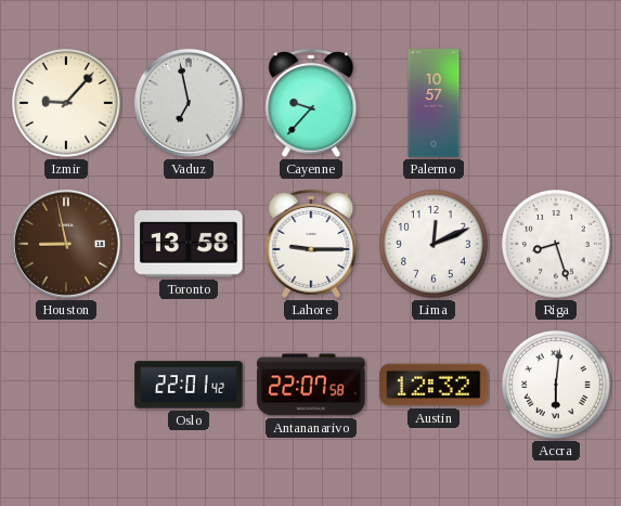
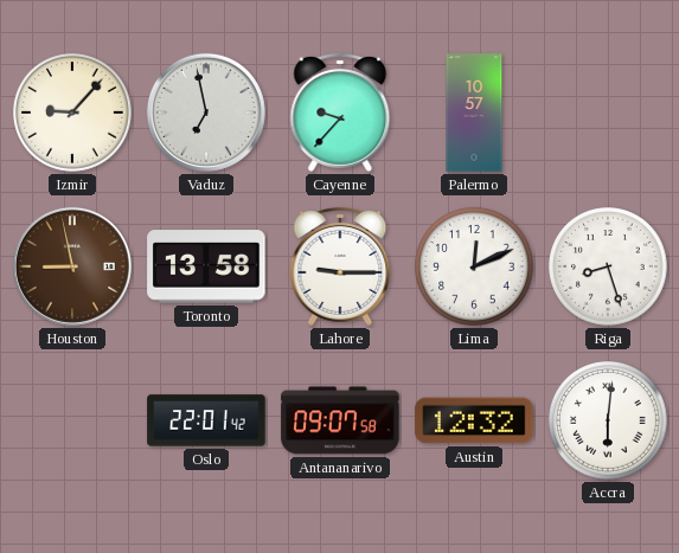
Antananarivo: 22:07 -> 09:07 (340, 420)
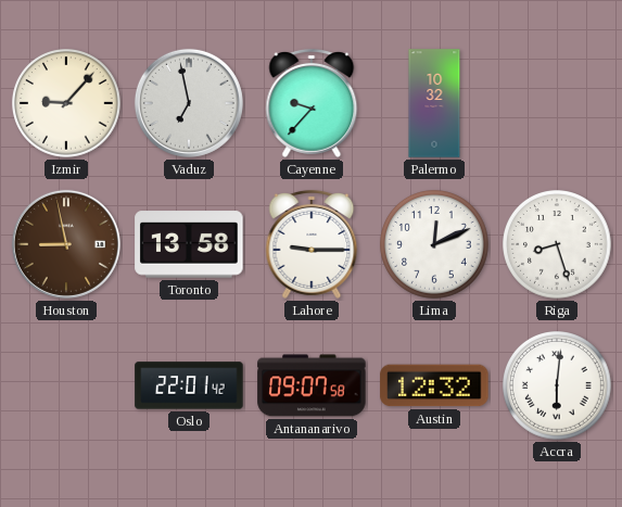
Palermo: 10:57 -> 10:32 (434, 103)
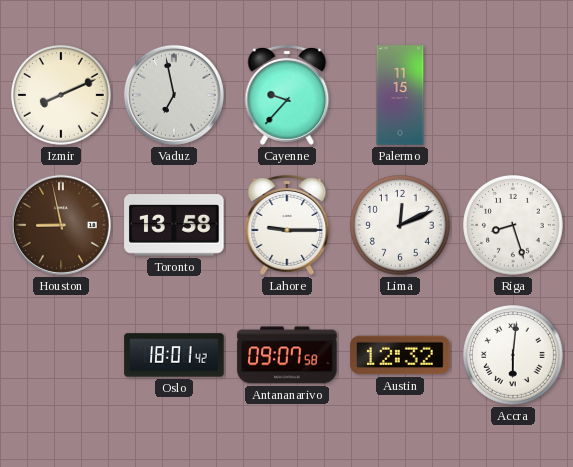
Izmir: 9:07 -> 8:11 (62, 96)
Palermo: 10:32 -> 11:15 (400, 95)
Oslo: 22:01 -> 18:01 (174, 355)
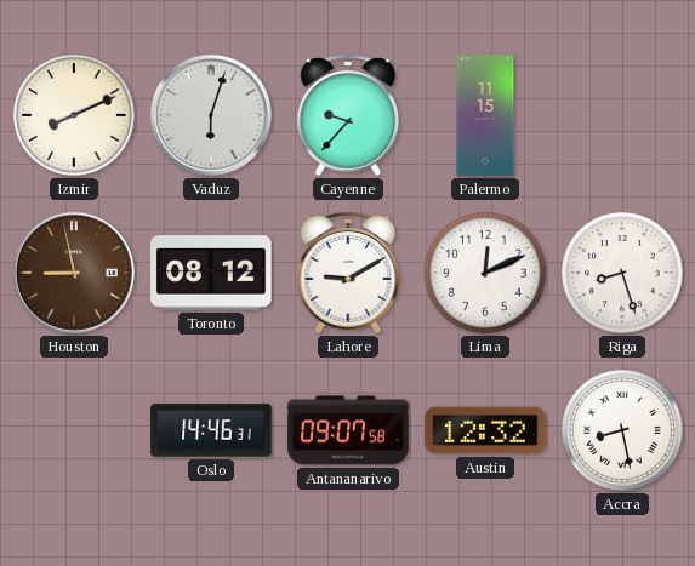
Vaduz: 6:58 -> 6:03 (211, 115)
Toronto: 13:58 -> 08:12 (211, 273)
Lahore: 9:15 -> 9:10 (348, 273)
Oslo: 18:01 -> 14:46 (211, 430)
Accra: 6:01 -> 8:28 (623, 431)
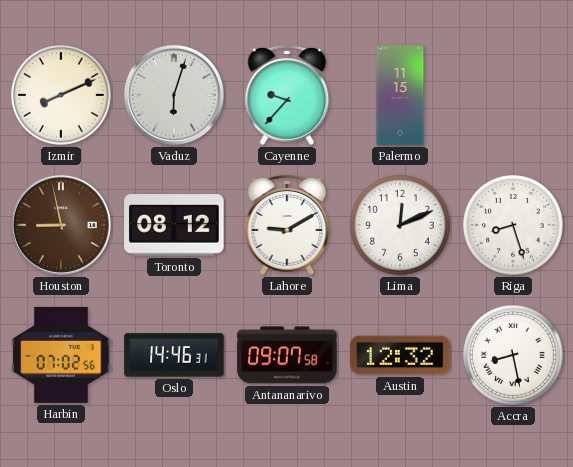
Harbin: none -> 07:02 (61, 355)
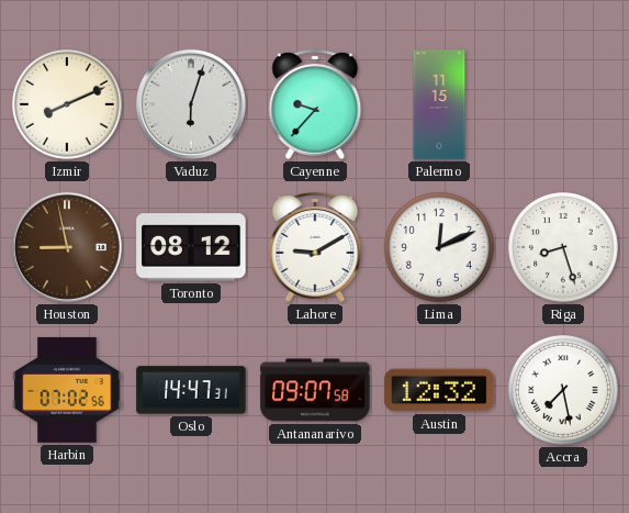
Oslo: 14:46 -> 14:47 (191, 390)
Accra: 8:28 -> 7:28 (564, 391)
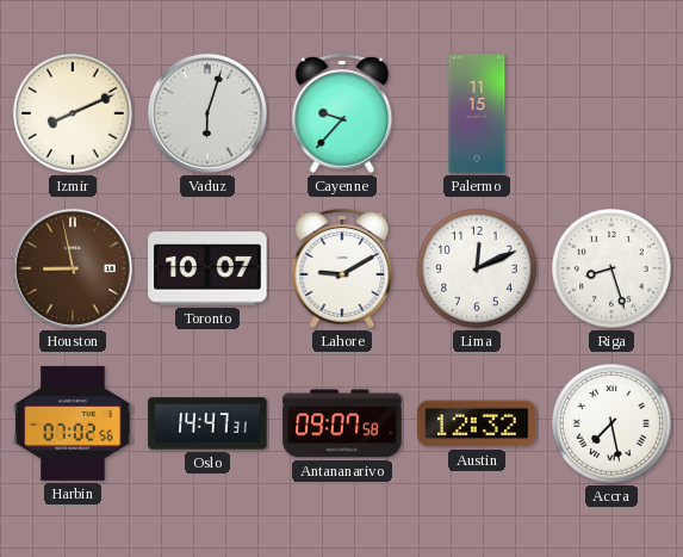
Toronto: 08:12 -> 10:07 (207, 268)
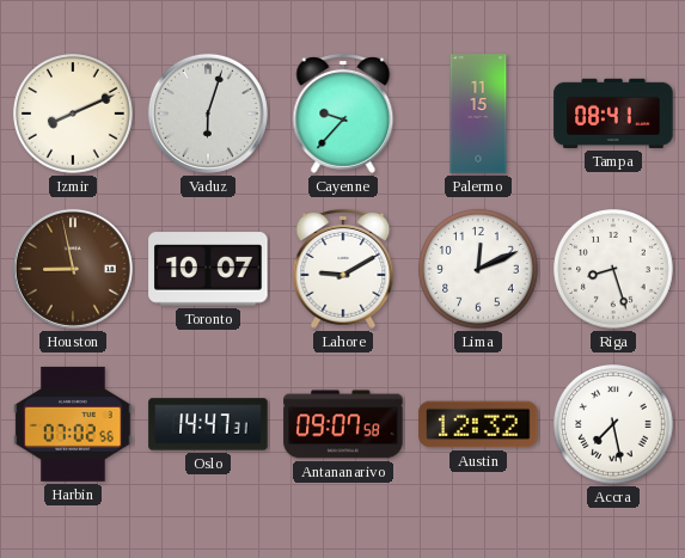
Tampa: none -> 08:41 (613, 114)
